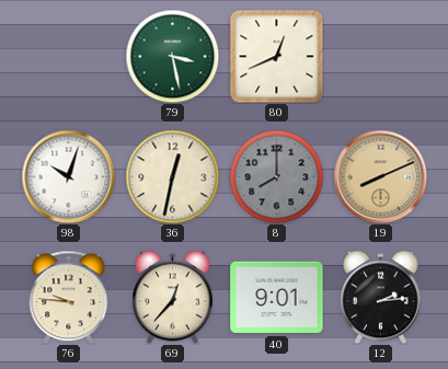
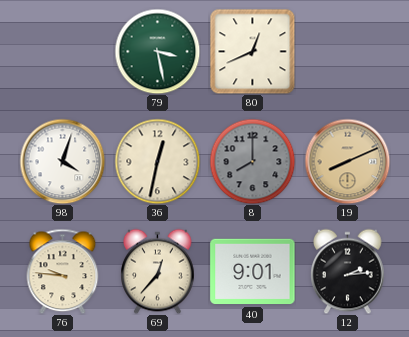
98: 10:03 -> 4:03 (62, 161)
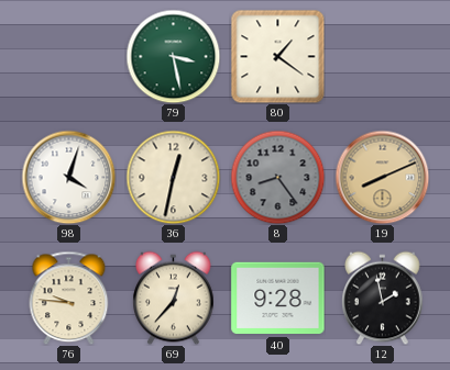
80: 12:41 -> 1:21 (277, 56)
8: 8:00 -> 8:24 (277, 177)
40: 9:01 -> 9:28 (278, 299)
12: 2:14 -> 1:58 (383, 298)
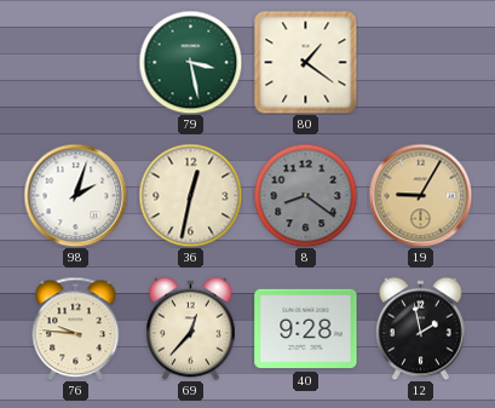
98: 4:03 -> 2:03 (75, 195)
8: 8:24 -> 8:21 (305, 195)
19: 8:11 -> 9:05 (420, 195)
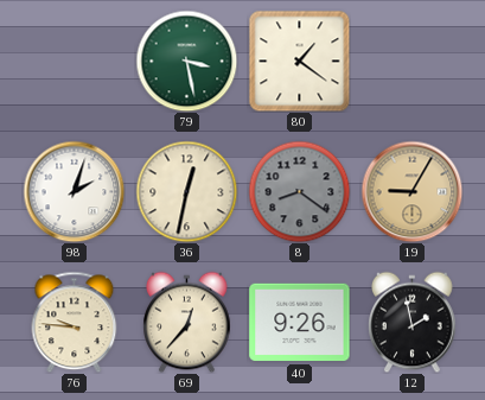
40: 9:28 -> 9:26 (300, 323)
